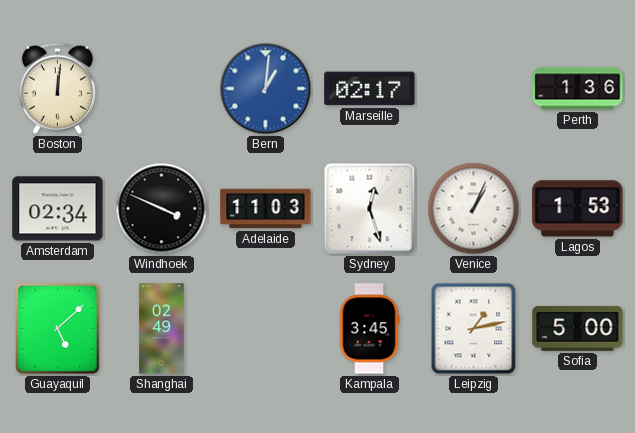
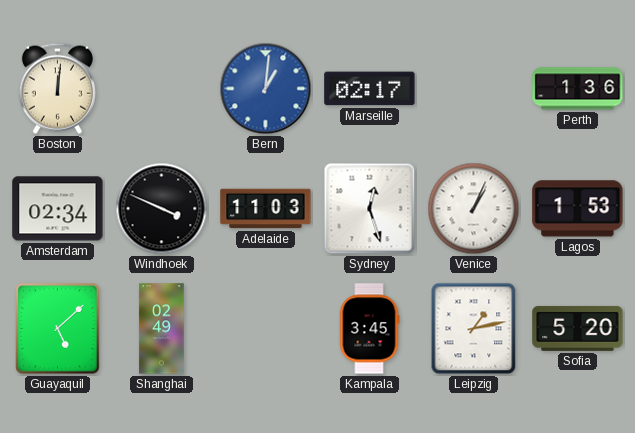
Sofia: 5:00 -> 5:20 (578, 328)
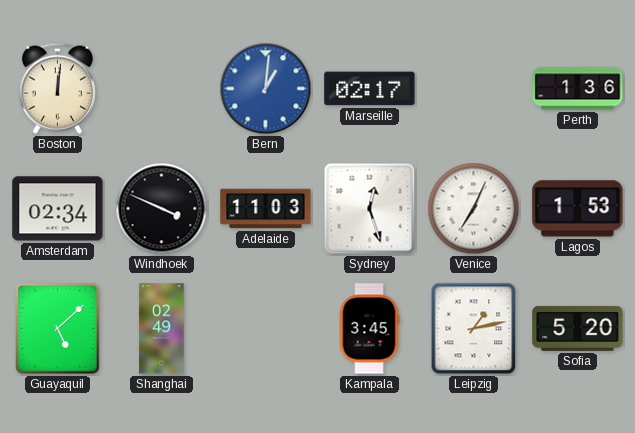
Venice: 1:04 -> 7:04 (474, 209)
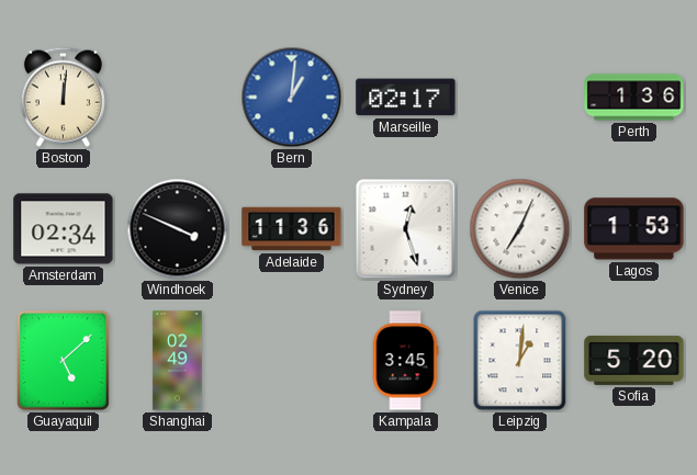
Adelaide: 11:03 -> 11:36 (292, 229)
Leipzig: 1:13 -> 1:01 (520, 361)
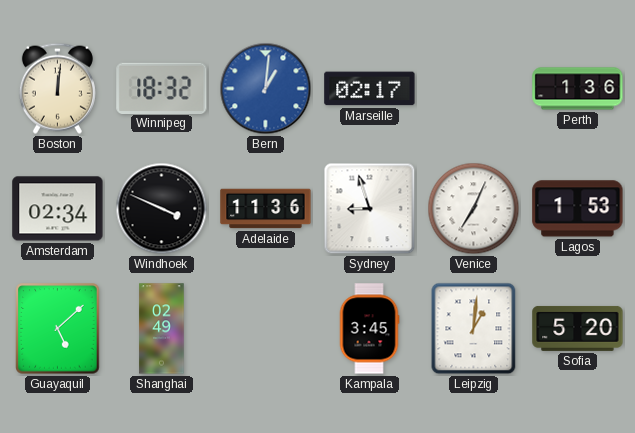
Winnipeg: none -> 18:32 (162, 88)
Sydney: 12:27 -> 8:57 (370, 209)
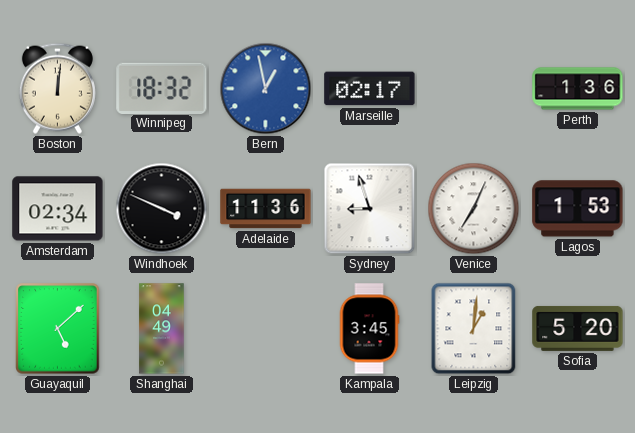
Bern: 1:01 -> 12:58 (266, 89)
Shanghai: 02:49 -> 04:49 (162, 329)
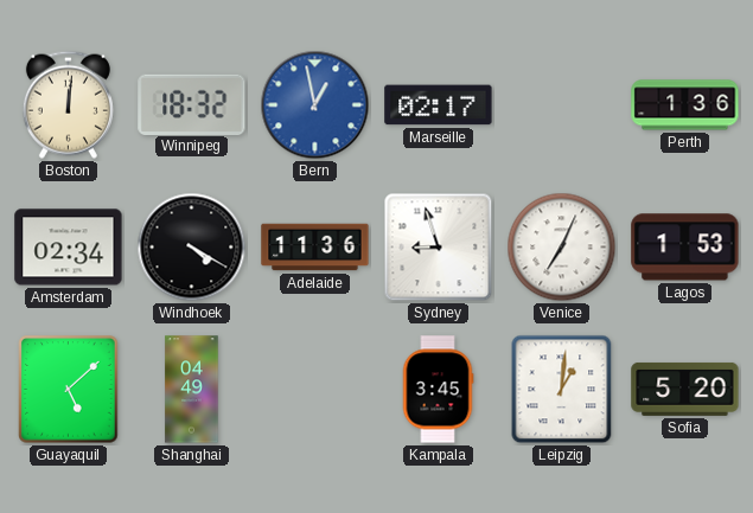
Windhoek: 3:49 -> 4:20 (192, 248)
